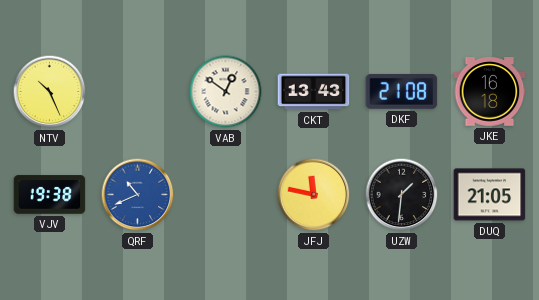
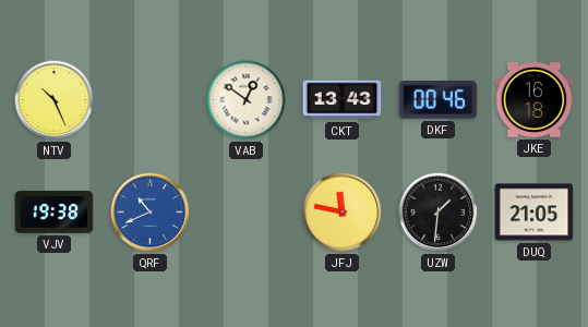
DKF: 21:08 -> 00:46 (439, 99)
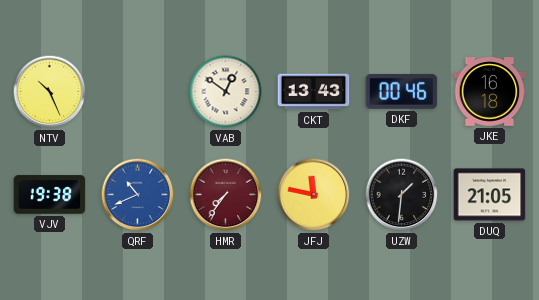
HMR: none -> 7:36 (226, 195)
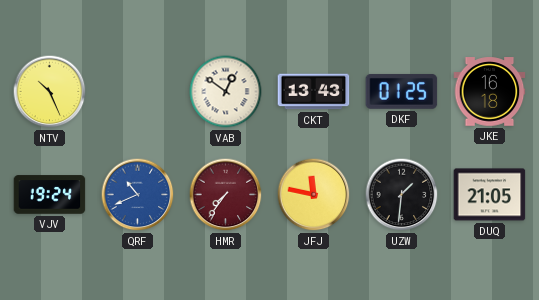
DKF: 00:46 -> 01:25 (402, 91)
VJV: 19:38 -> 19:24 (50, 195)
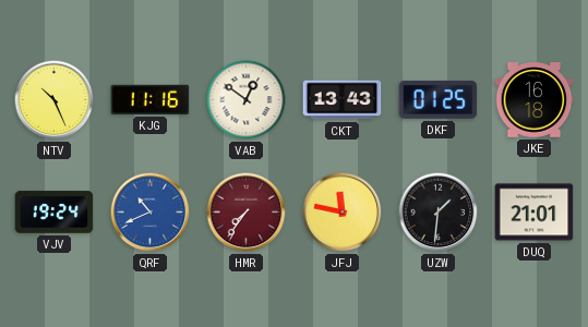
KJG: none -> 11:16 (151, 99)
DUQ: 21:05 -> 21:01 (535, 213)
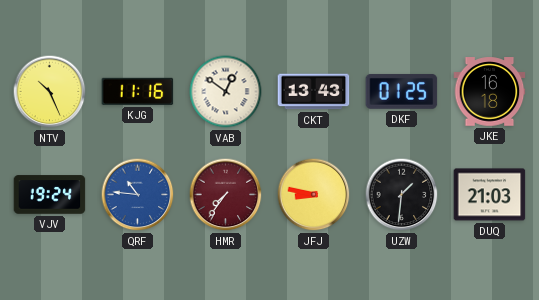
QRF: 10:41 -> 10:46 (138, 195)
JFJ: 11:47 -> 8:47 (314, 195)
DUQ: 21:01 -> 21:03 (490, 195)
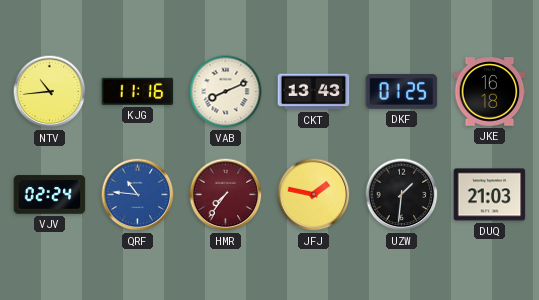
NTV: 10:26 -> 10:44 (50, 92)
VAB: 12:51 -> 8:11 (226, 92)
VJV: 19:24 -> 02:24 (50, 195)
JFJ: 8:47 -> 1:47 (314, 195)
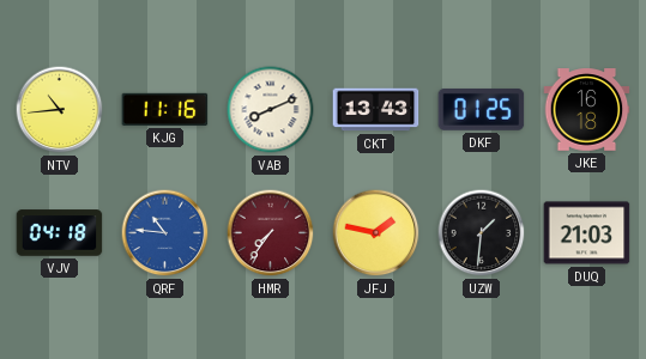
VJV: 02:24 -> 04:18 (60, 233)
